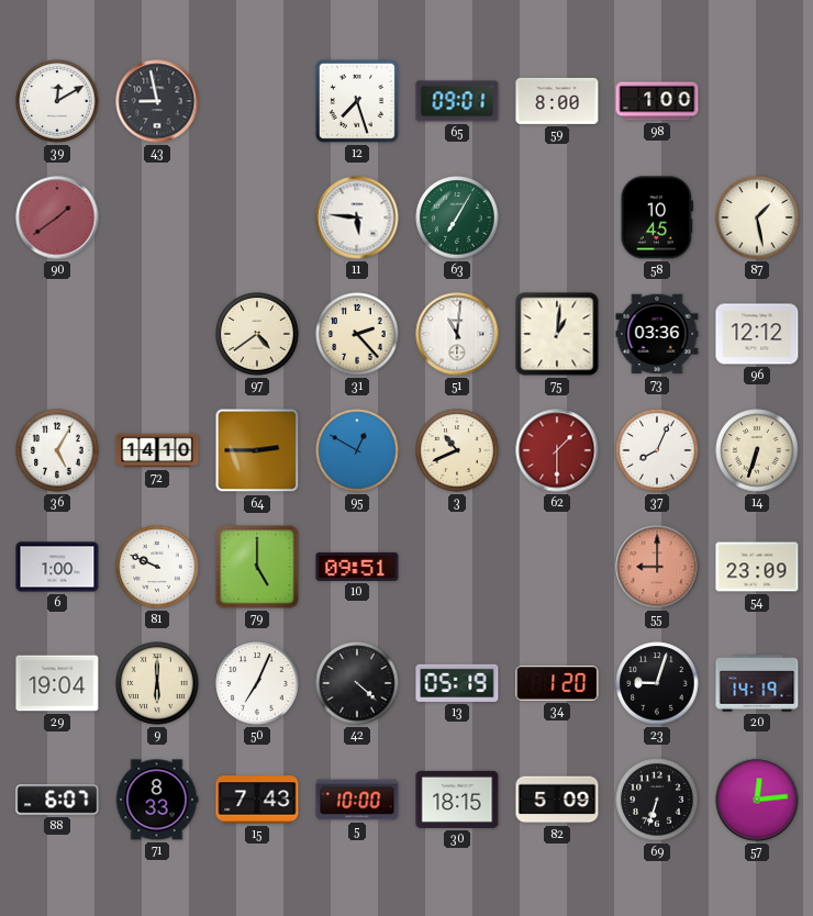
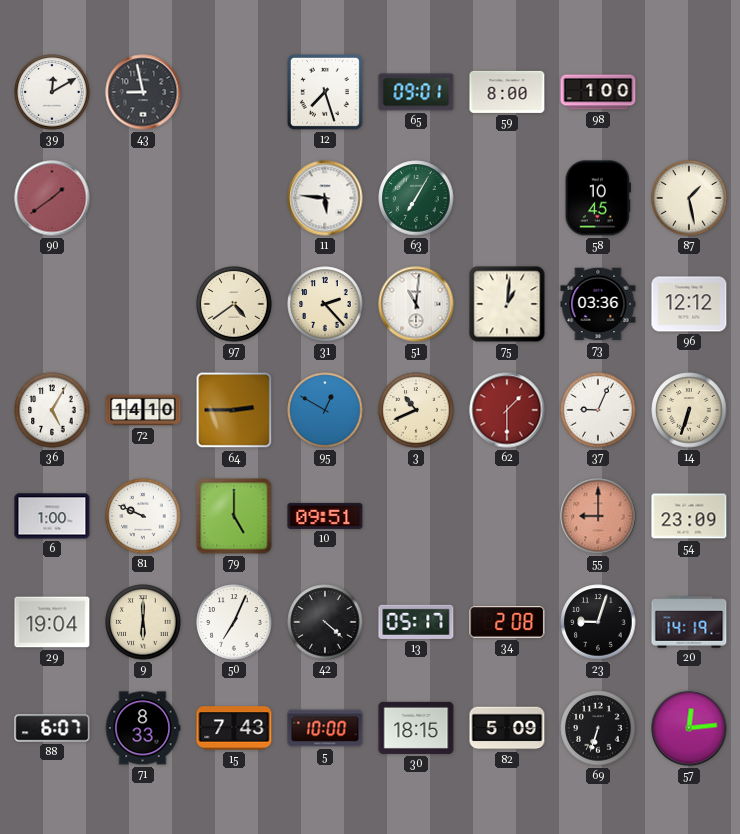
37: 8:04 -> 9:04 (598, 410)
13: 05:19 -> 05:17 (416, 622)
34: 1:20 -> 2:08 (507, 622)
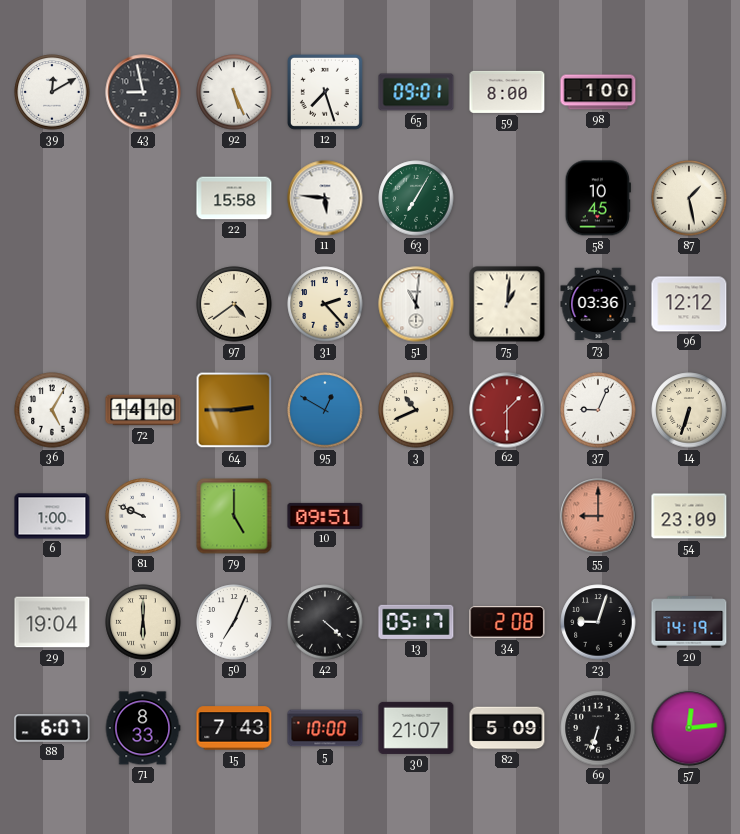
92: none -> 5:26 (234, 92)
90: 1:39 -> none (52, 198)
22: none -> 15:58 (234, 198)
30: 18:15 -> 21:07 (416, 728)
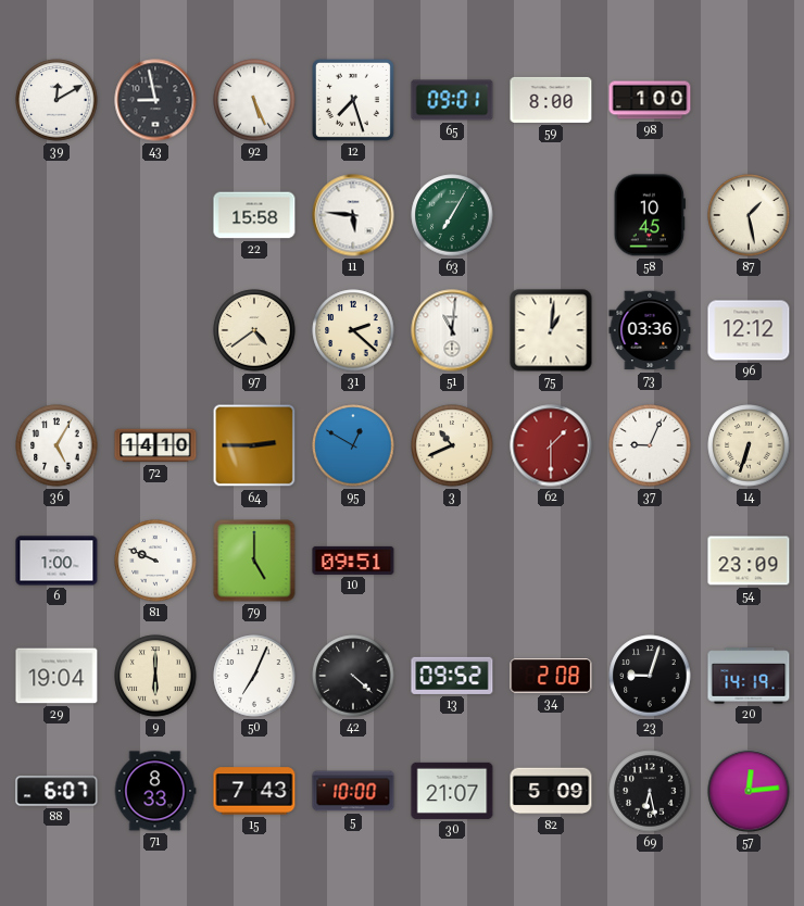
31: 2:23 -> 2:22 (353, 330)
55: 9:00 -> none (598, 516)
13: 05:17 -> 09:52 (452, 676)
69: 6:33 -> 6:28 (650, 791)
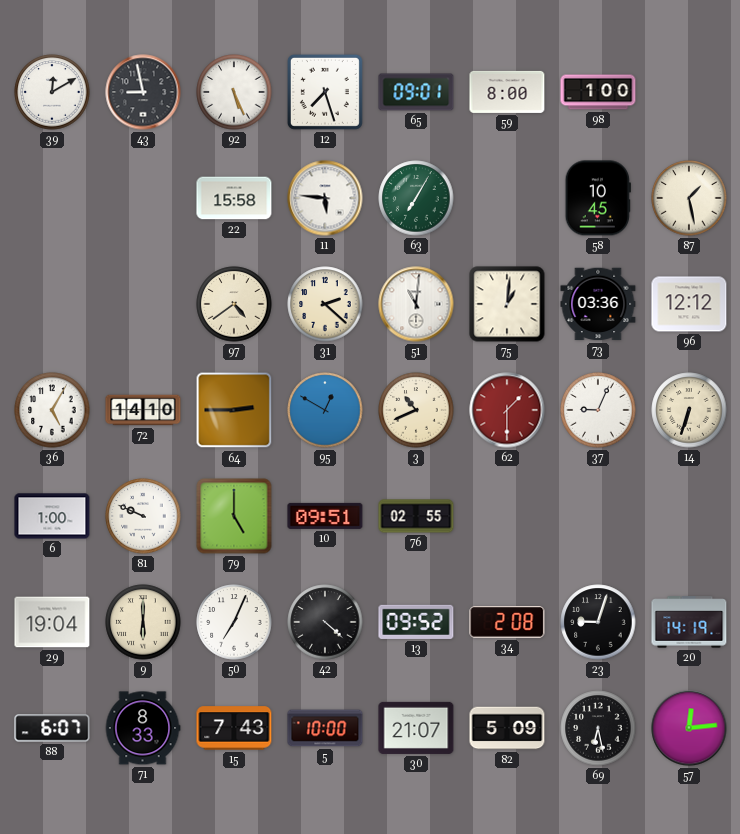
76: none -> 02:55 (416, 516)
54: 23:09 -> none (749, 561)
